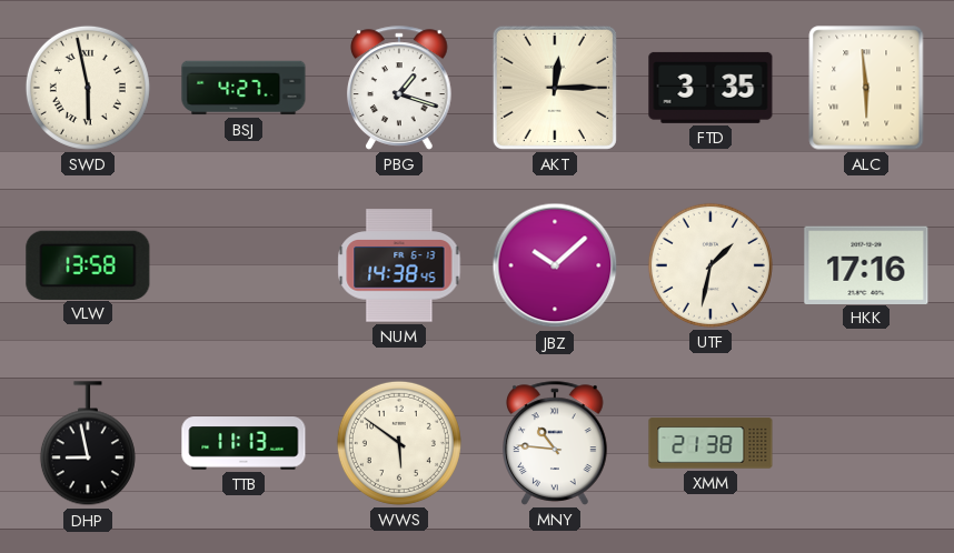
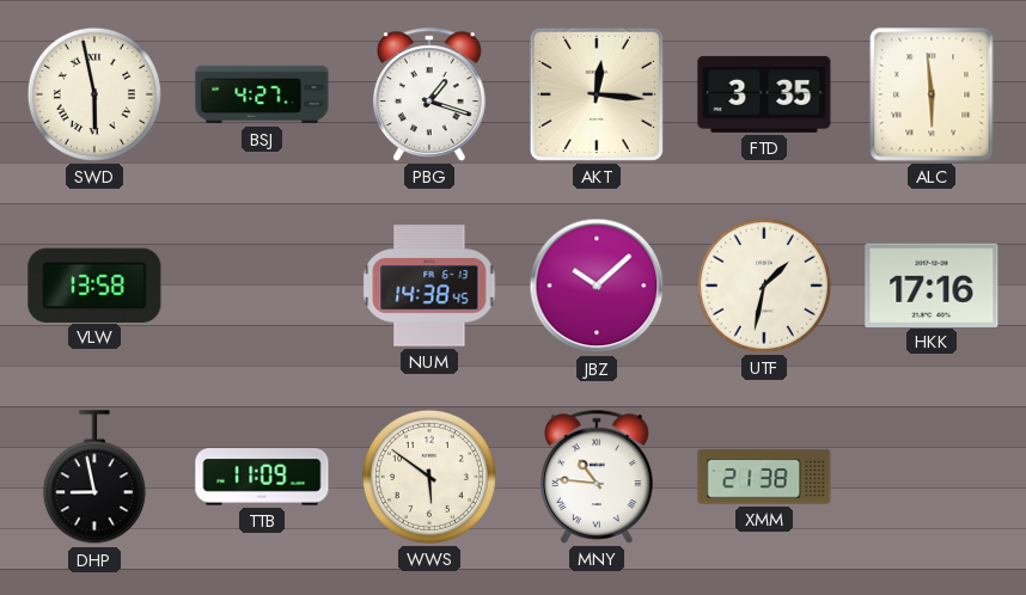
AKT: 12:15 -> 12:16 (597, 94)
TTB: 11:13 -> 11:09 (262, 477)
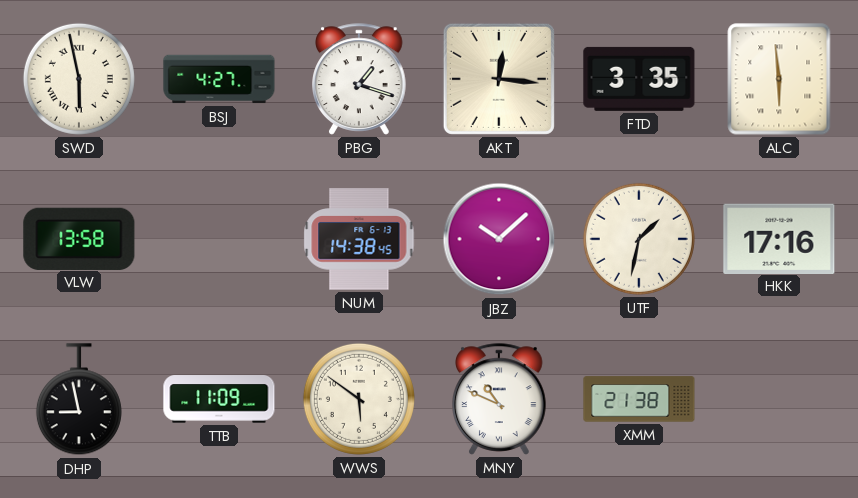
MNY: 10:46 -> 10:49 (499, 399)
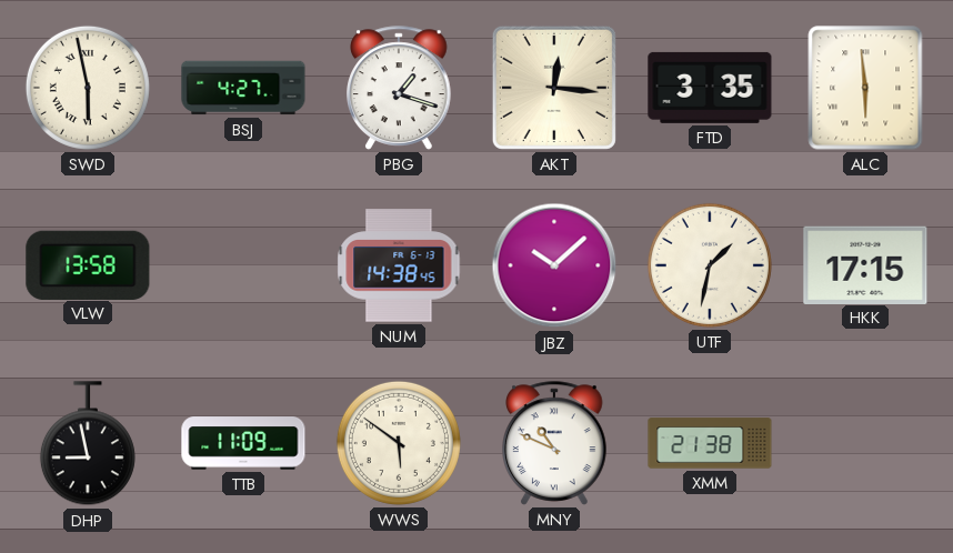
HKK: 17:16 -> 17:15 (865, 264)
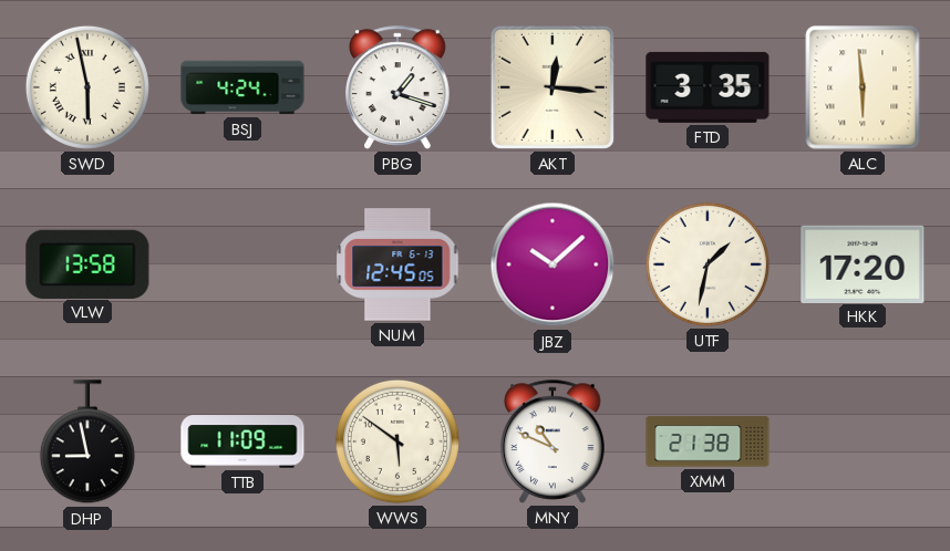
BSJ: 4:27 -> 4:24 (242, 87)
NUM: 14:38 -> 12:45 (397, 264)
HKK: 17:15 -> 17:20 (863, 263)
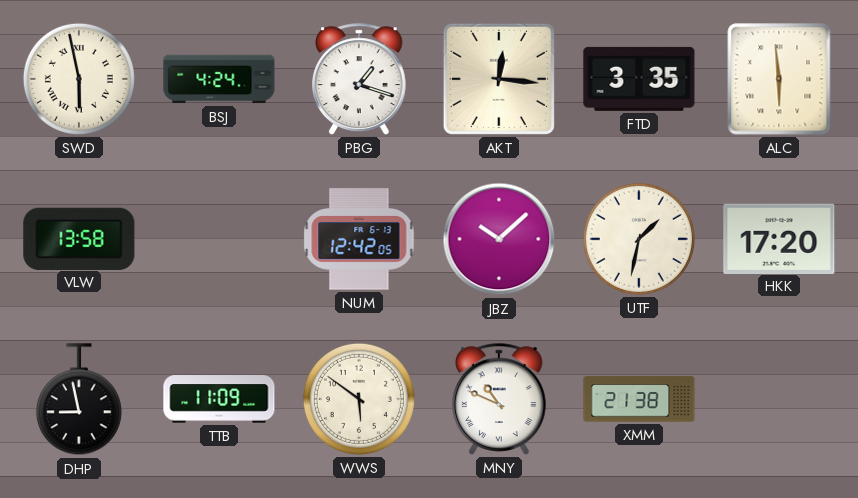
NUM: 12:45 -> 12:42 (359, 239)
